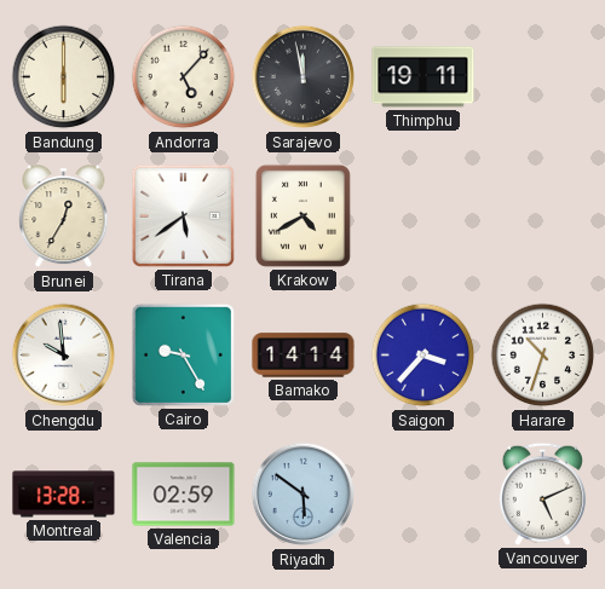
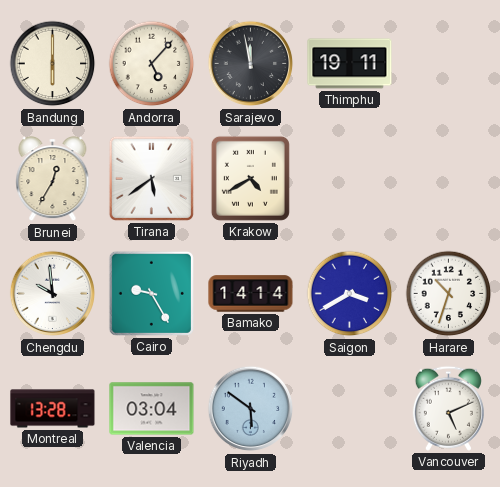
Saigon: 3:37 -> 3:40 (350, 294)
Valencia: 02:59 -> 03:04 (152, 409)
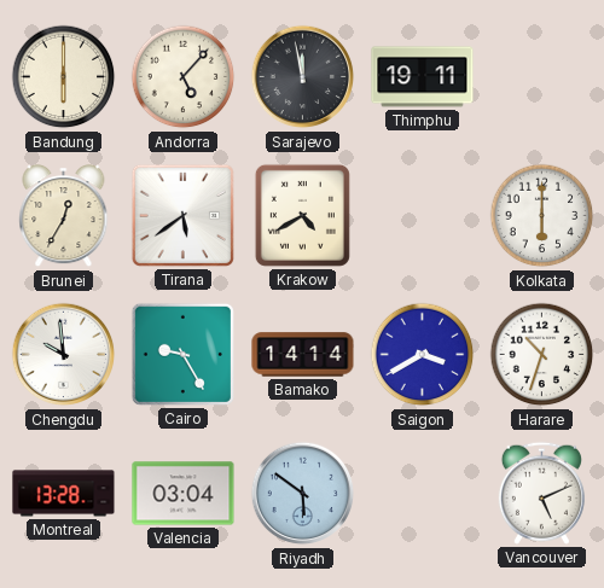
Kolkata: none -> 6:00 (542, 216)
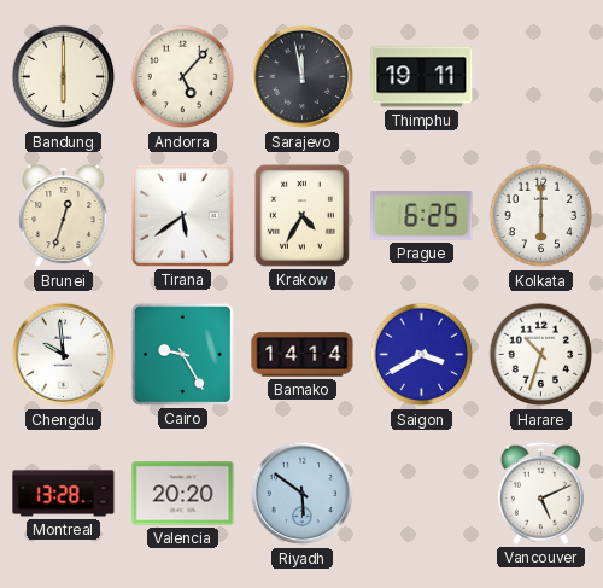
Brunei: 12:35 -> 12:33 (64, 217)
Krakow: 4:40 -> 4:35 (301, 215)
Prague: none -> 6:25 (422, 216)
Valencia: 03:04 -> 20:20 (183, 494)
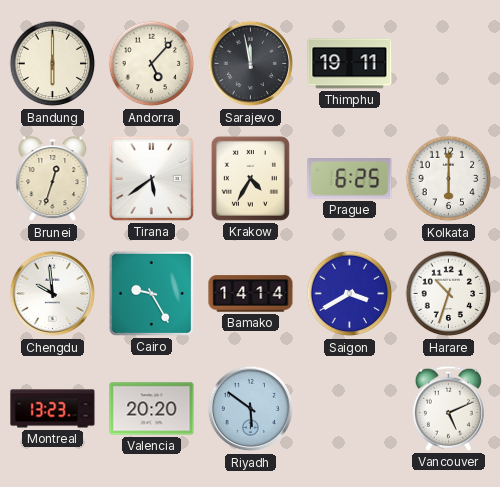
Montreal: 13:28 -> 13:23 (53, 409)
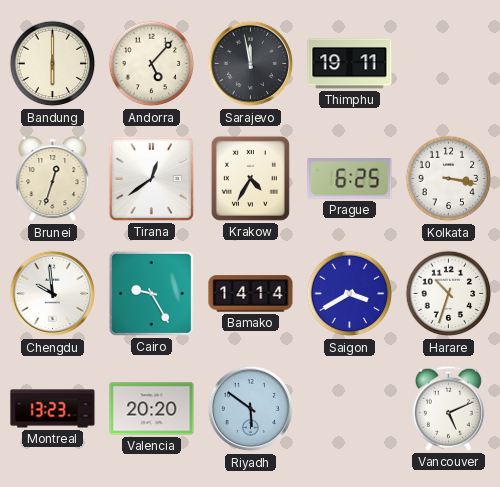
Tirana: 5:39 -> 12:39 (151, 178)
Kolkata: 6:00 -> 3:17 (449, 179)
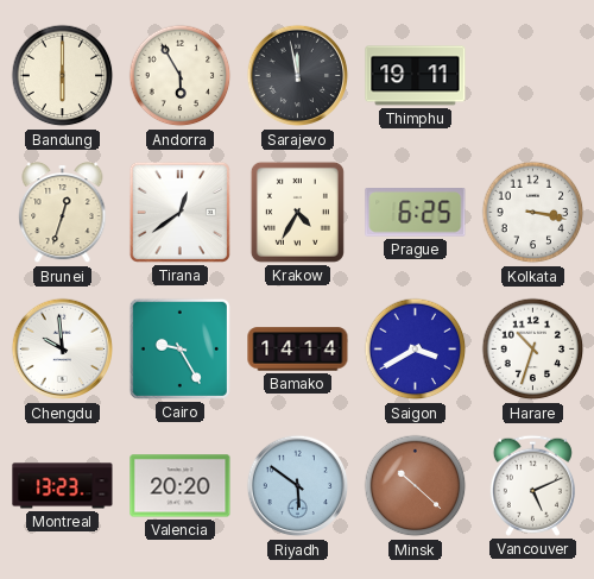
Andorra: 5:07 -> 5:55 (181, 76)
Minsk: none -> 10:22 (416, 486)
